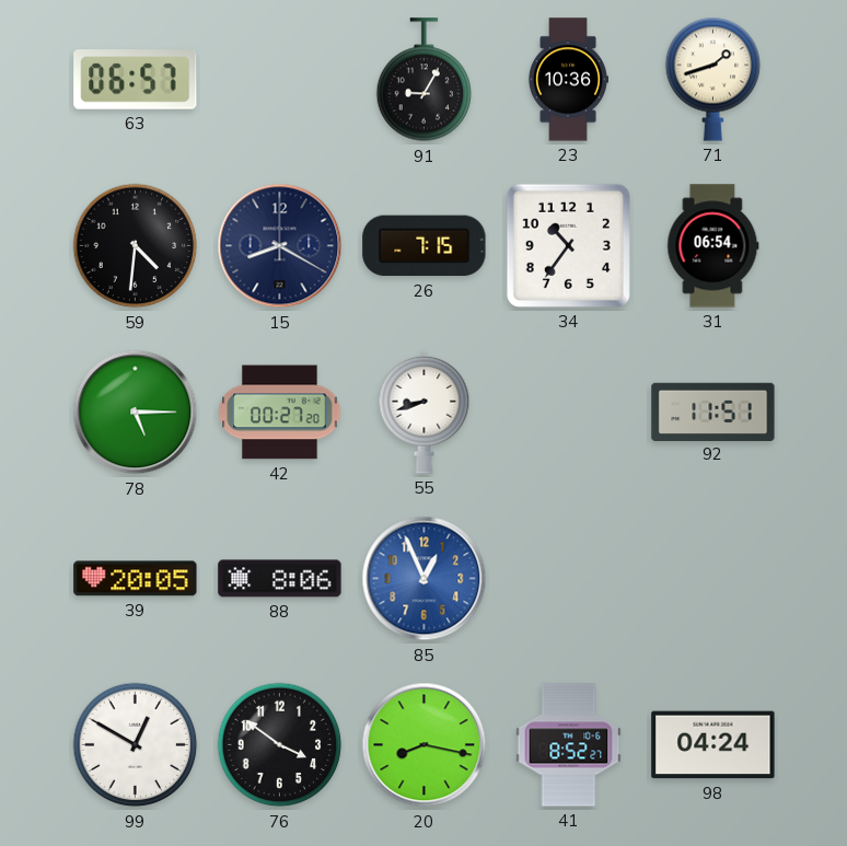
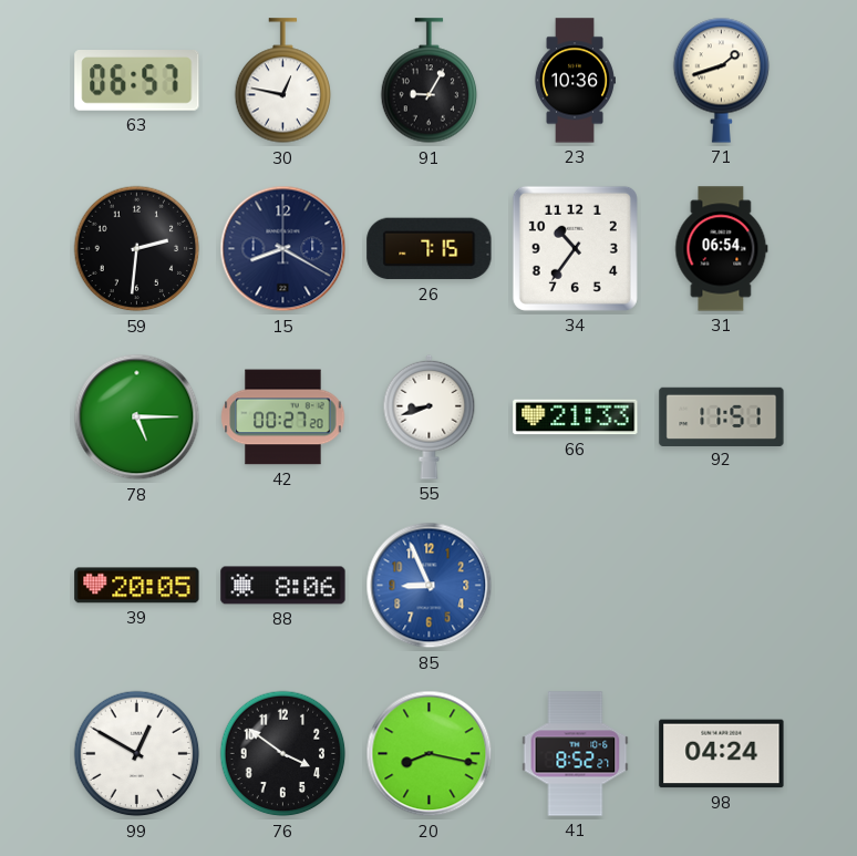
30: none -> 12:47 (283, 81)
59: 4:31 -> 2:31 (137, 249)
66: none -> 21:33 (576, 417)
85: 12:56 -> 8:56 (430, 586)
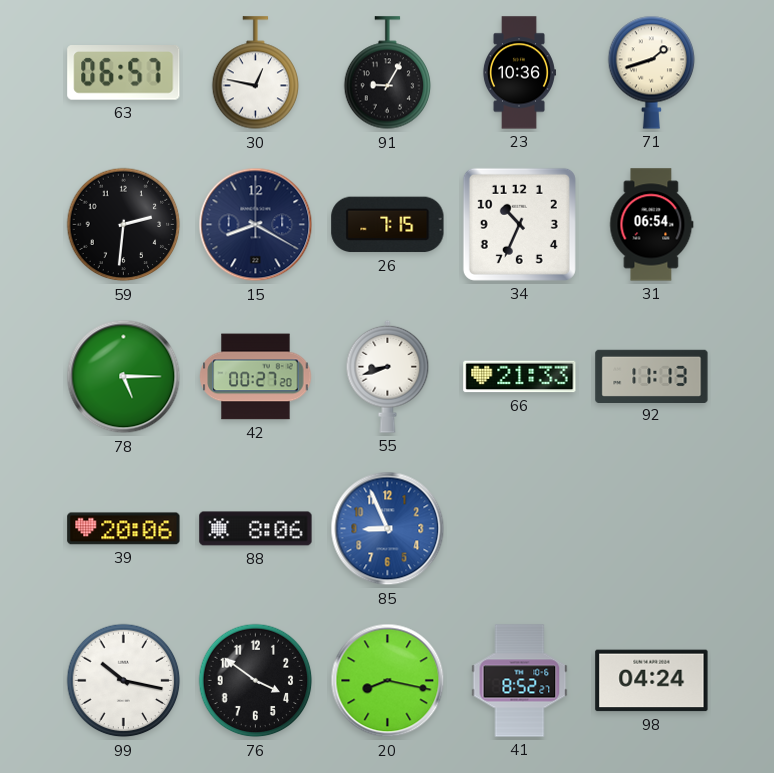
34: 10:36 -> 10:34 (519, 224)
92: 11:51 -> 11:13 (652, 376)
39: 20:05 -> 20:06 (124, 529)
99: 12:50 -> 10:17 (124, 681)
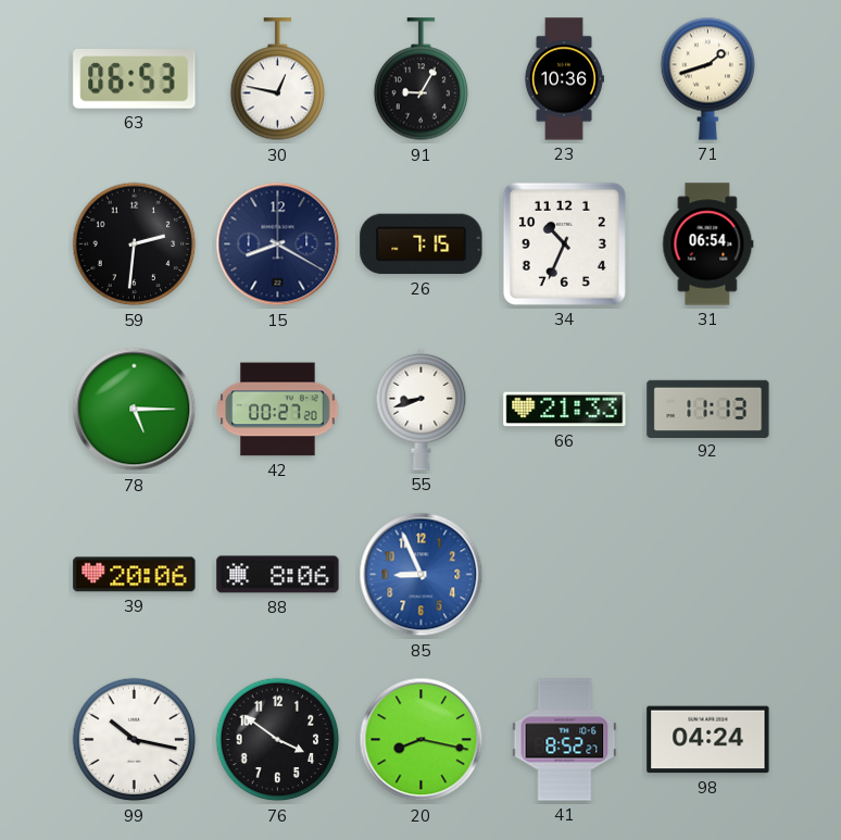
63: 06:57 -> 06:53 (135, 79)
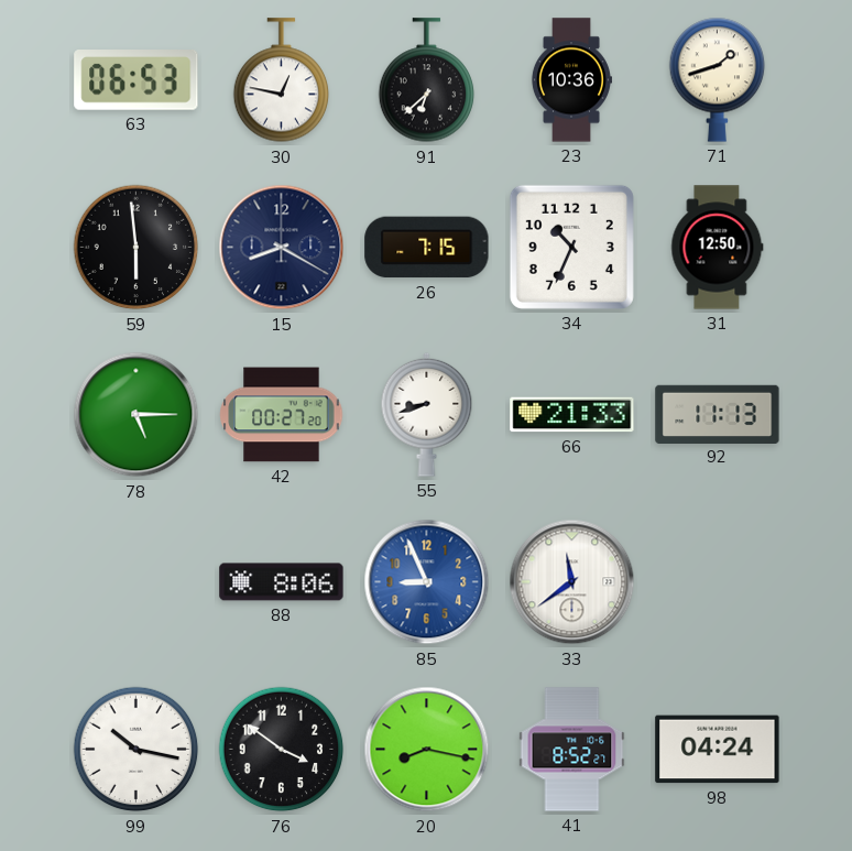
91: 9:05 -> 6:38 (427, 80)
59: 2:31 -> 5:59 (136, 248)
31: 06:54 -> 12:50 (718, 248)
39: 20:06 -> none (135, 575)
33: none -> 11:39 (572, 582)
